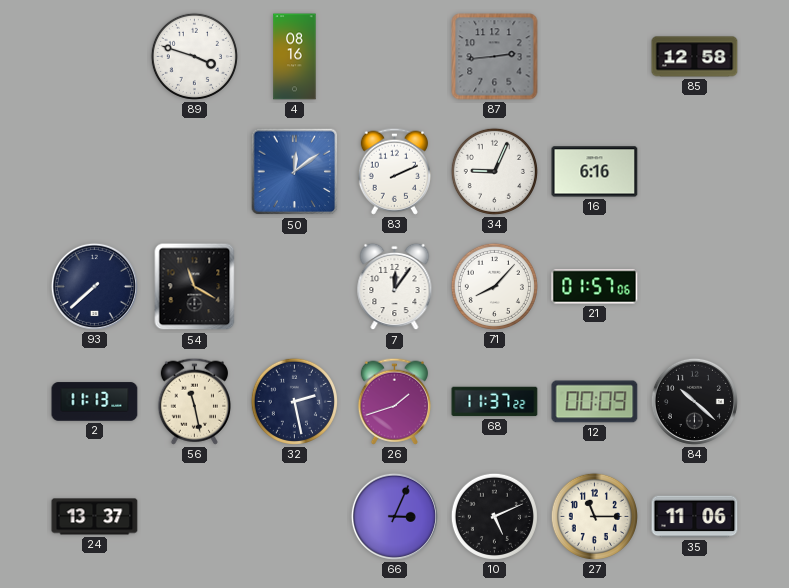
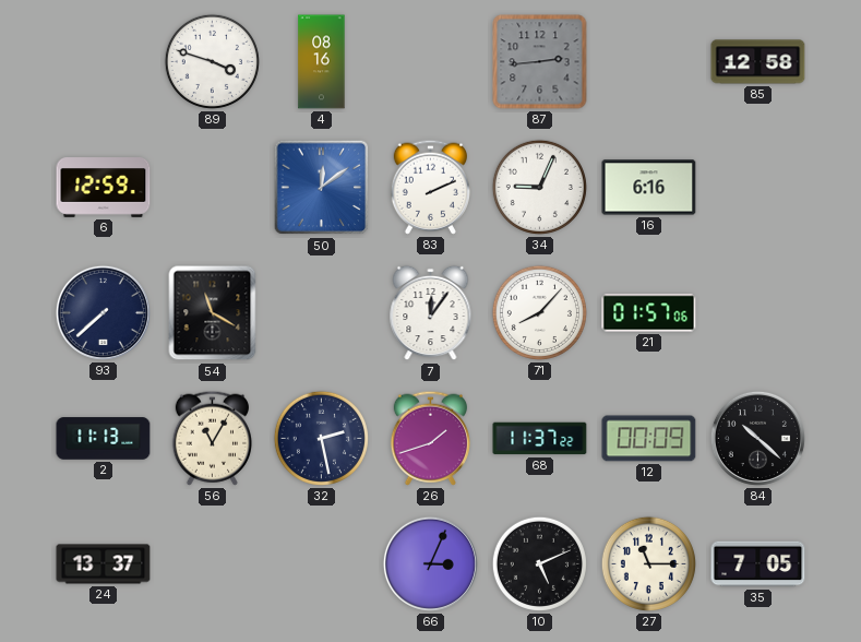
6: none -> 12:59 (104, 188)
56: 11:28 -> 11:05 (212, 438)
35: 11:06 -> 7:05 (758, 564)
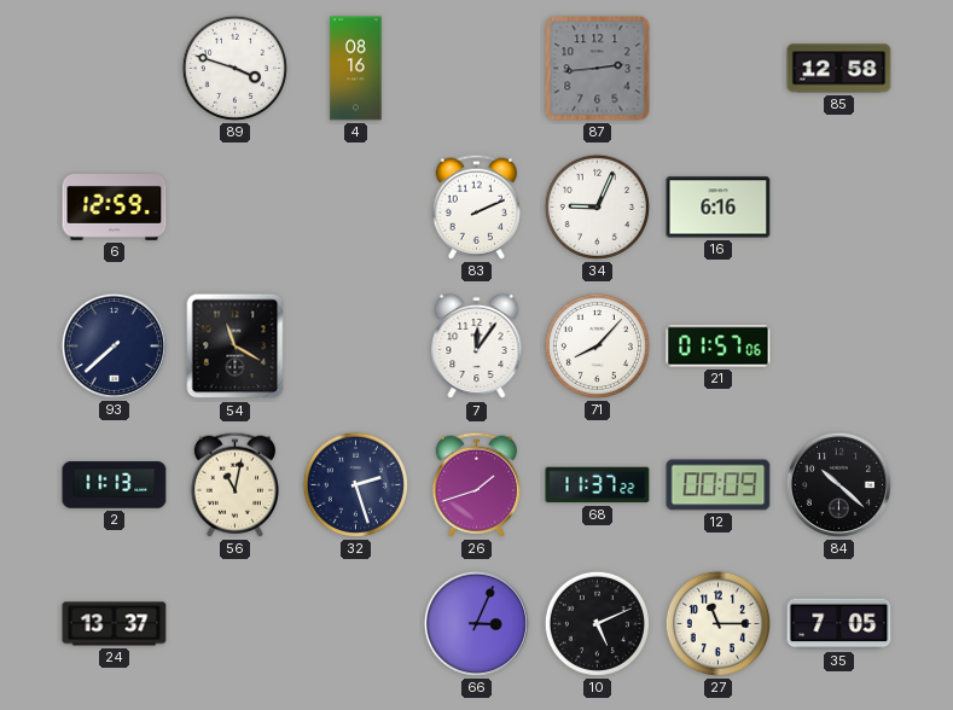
50: 12:09 -> none (322, 188)
56: 11:05 -> 11:02 (234, 484)
32: 2:28 -> 2:27 (355, 484)
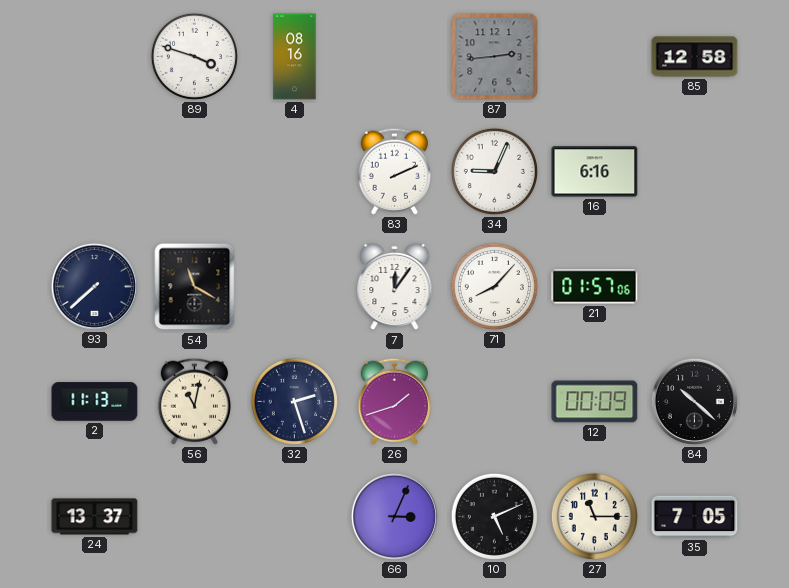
6: 12:59 -> none (115, 208)
68: 11:37 -> none (598, 485)
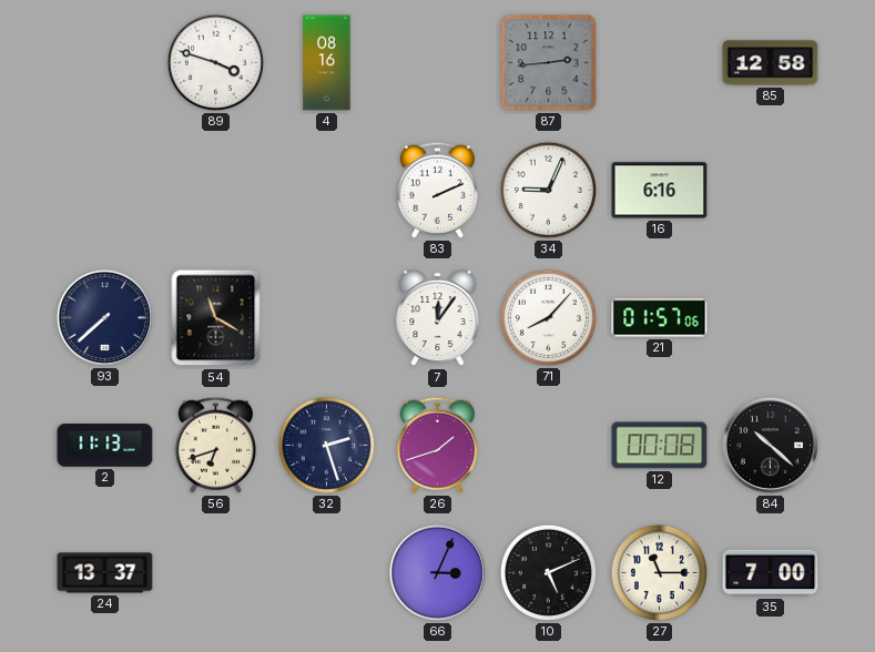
56: 11:02 -> 6:42 (215, 445)
12: 00:09 -> 00:08 (660, 446)
35: 7:05 -> 7:00 (771, 573)
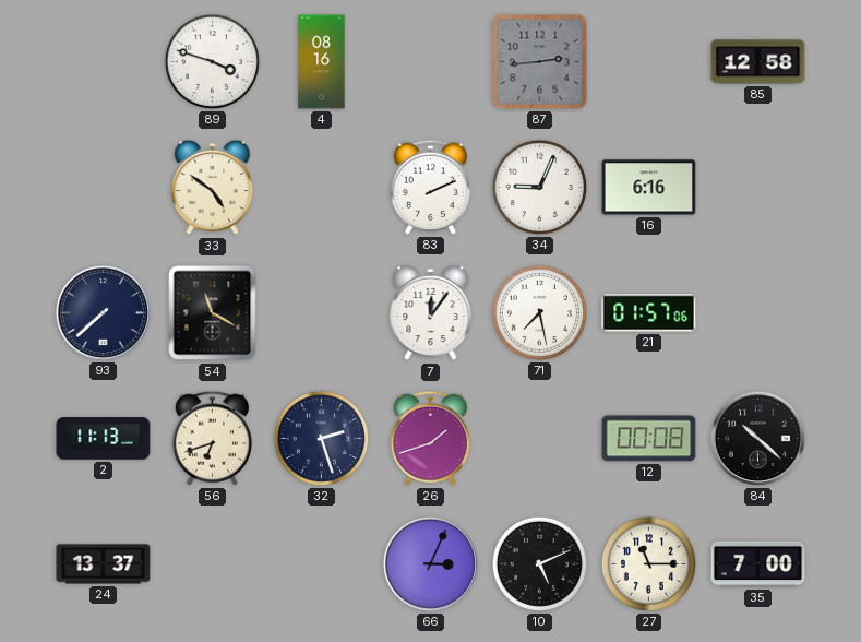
33: none -> 4:51 (213, 188)
71: 8:07 -> 7:28 (539, 312)
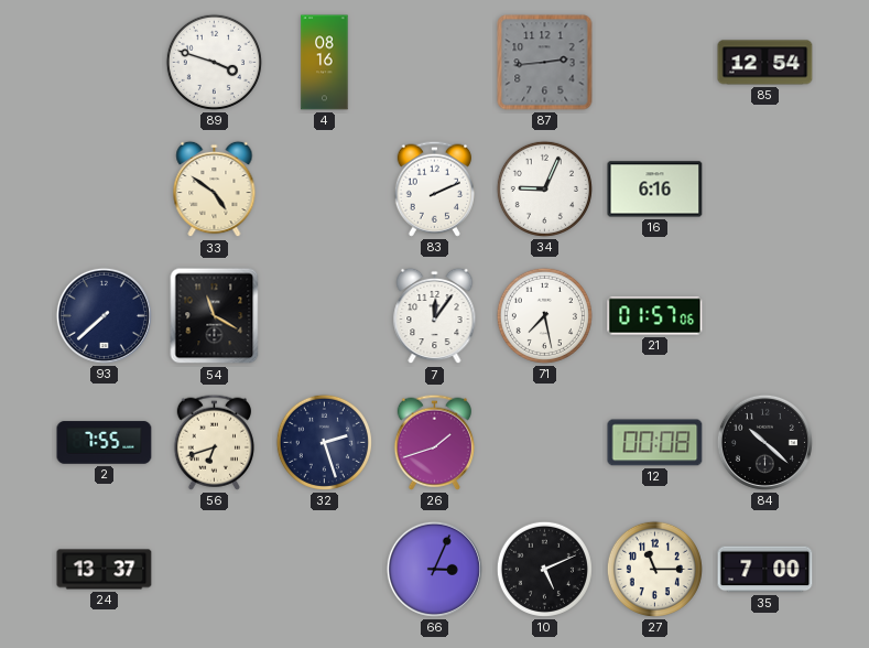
85: 12:58 -> 12:54 (765, 63)
2: 11:13 -> 7:55 (105, 443)
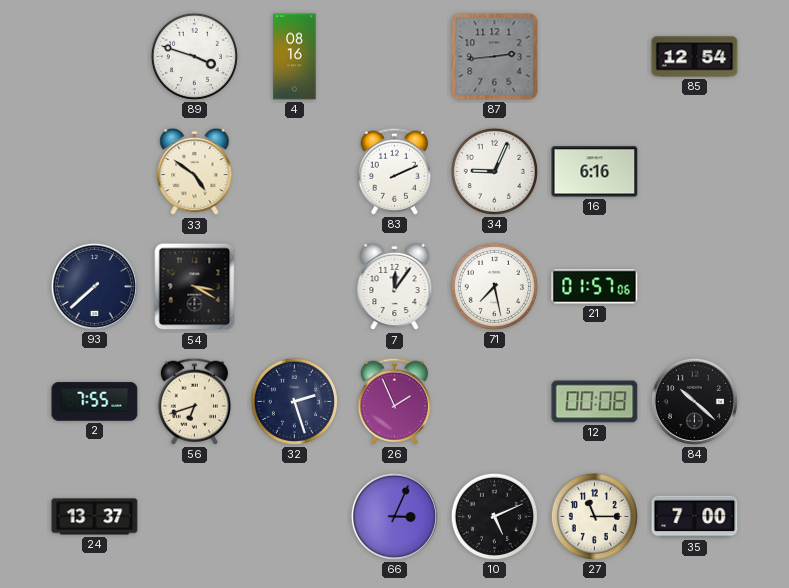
54: 11:20 -> 3:20 (195, 287)
26: 1:42 -> 1:56 (394, 401)
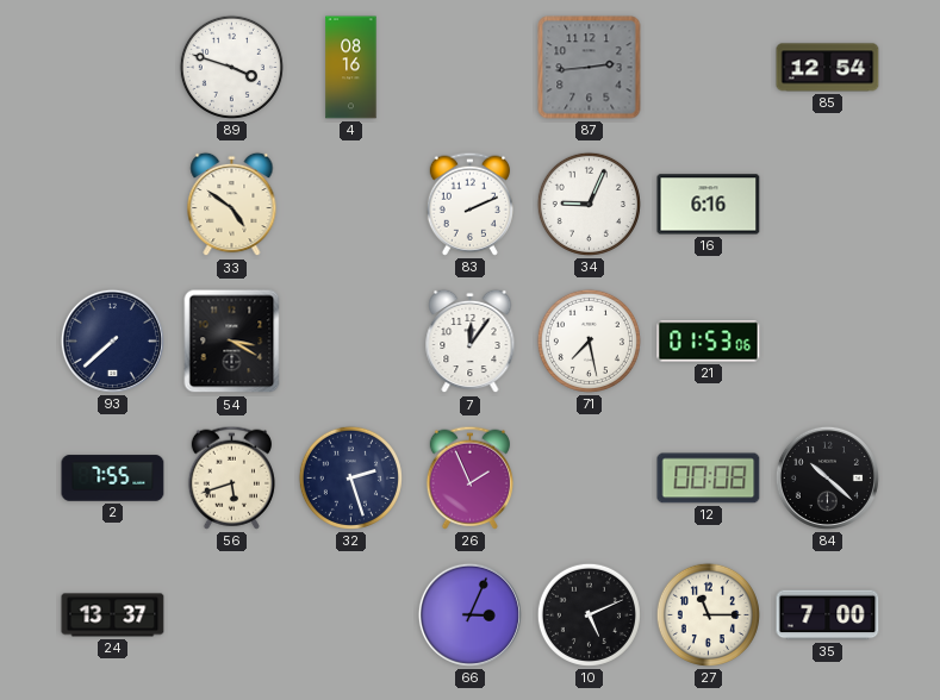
21: 01:57 -> 01:53 (709, 342)
56: 6:42 -> 5:42 (231, 477)
